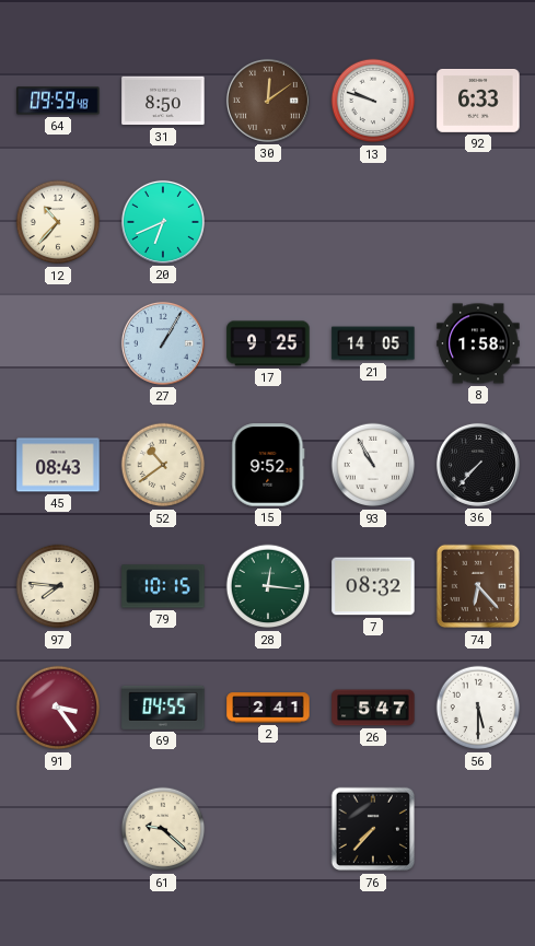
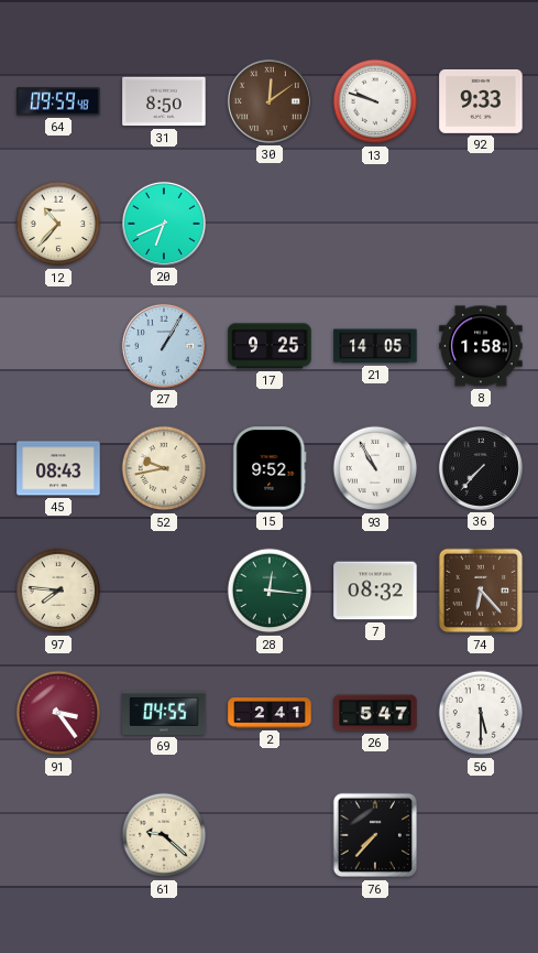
92: 6:33 -> 9:33 (481, 101)
52: 10:39 -> 9:43 (164, 468)
79: 10:15 -> none (163, 586)
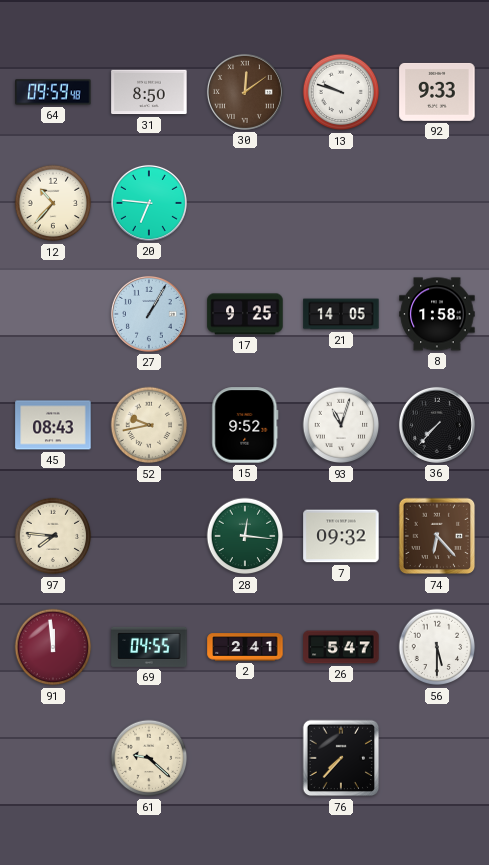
20: 6:41 -> 6:46 (149, 203)
93: 10:55 -> 11:03 (341, 425)
7: 08:32 -> 09:32 (341, 536)
91: 3:24 -> 11:59 (53, 647)
